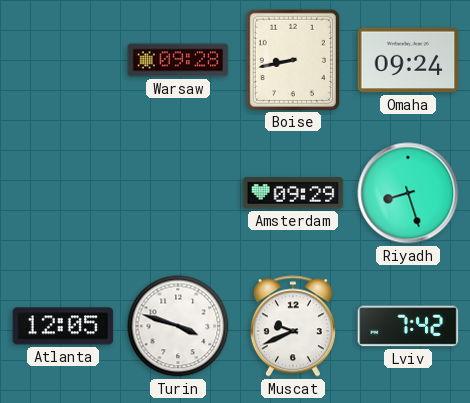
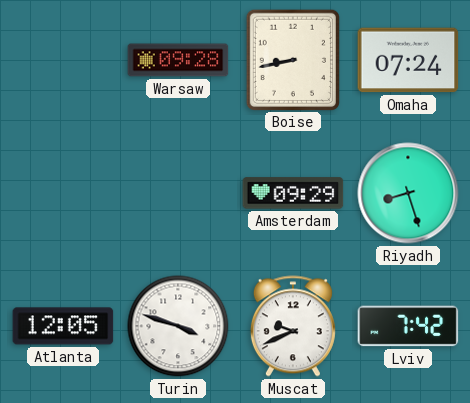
Omaha: 09:24 -> 07:24 (408, 60)
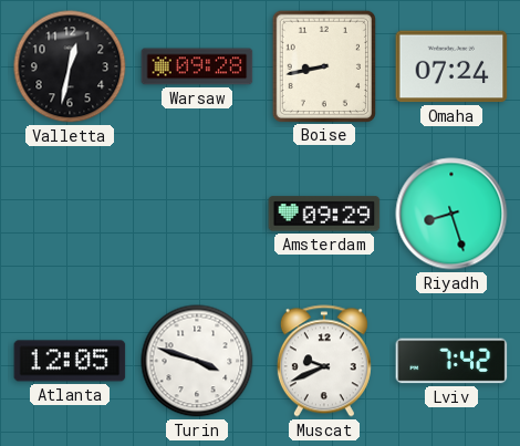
Valletta: none -> 12:32 (70, 66)
